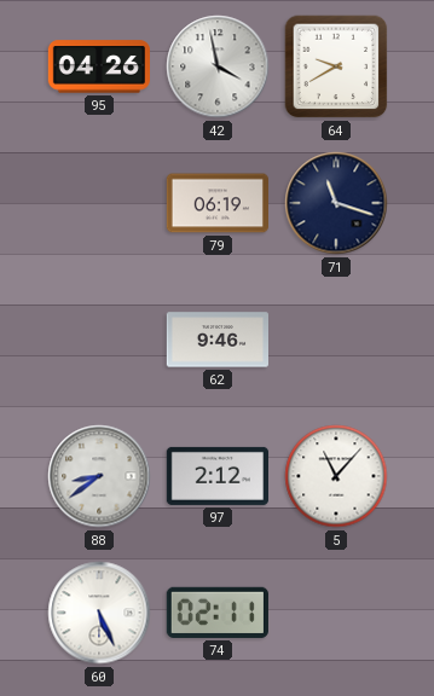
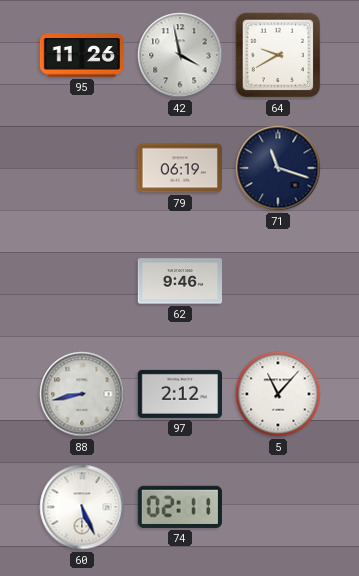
95: 04:26 -> 11:26 (81, 55)
88: 8:39 -> 8:43 (82, 394)
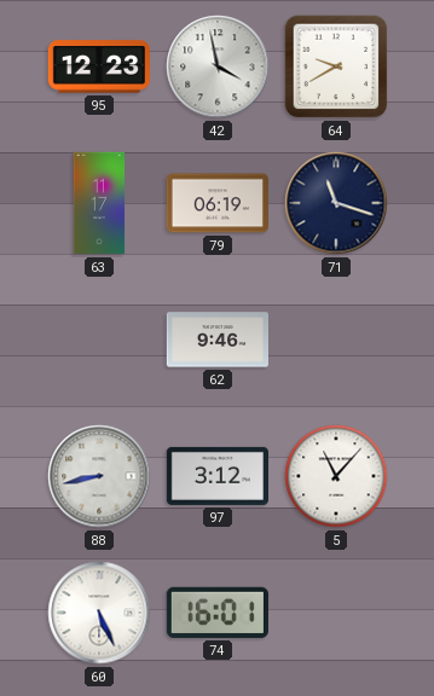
95: 11:26 -> 12:23 (98, 66)
63: none -> 11:17 (99, 203)
97: 2:12 -> 3:12 (216, 476)
74: 02:11 -> 16:01 (218, 613)
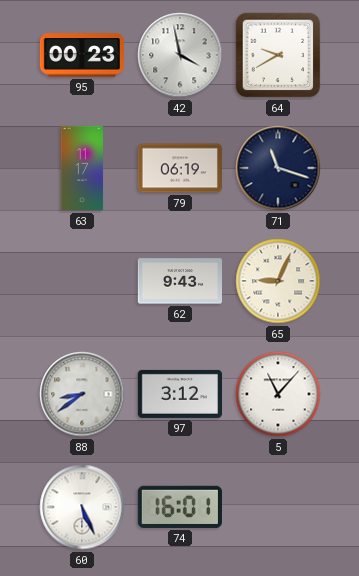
95: 12:23 -> 00:23 (81, 55)
62: 9:46 -> 9:43 (179, 281)
65: none -> 9:04 (278, 281)
88: 8:43 -> 8:39 (82, 394)
